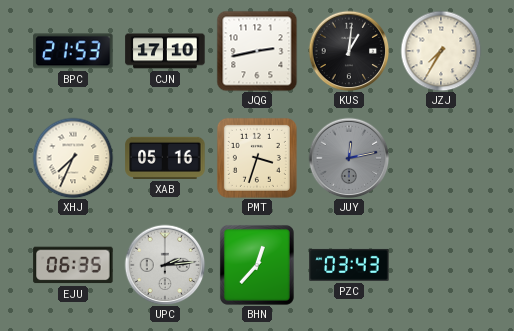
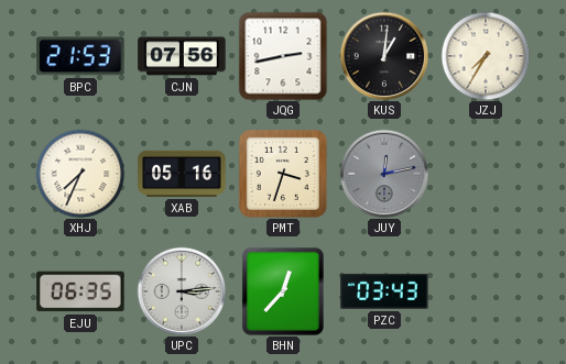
CJN: 17:10 -> 07:56 (182, 56)
UPC: 2:14 -> 3:14 (182, 291)
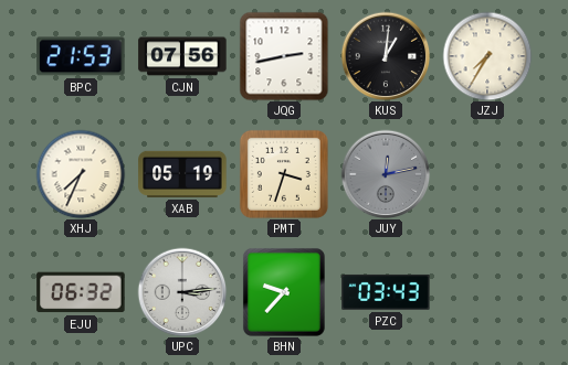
XAB: 05:16 -> 05:19 (182, 174)
EJU: 06:35 -> 06:32 (81, 292)
BHN: 12:37 -> 9:37 (284, 292)
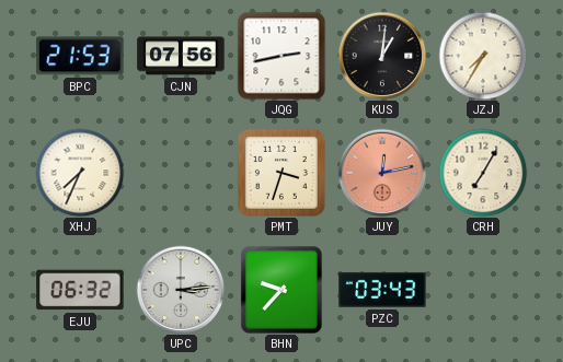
XAB: 05:19 -> none (182, 174)
JUY dial: grey -> salmon (382, 173)
CRH: none -> 7:05 (483, 173)
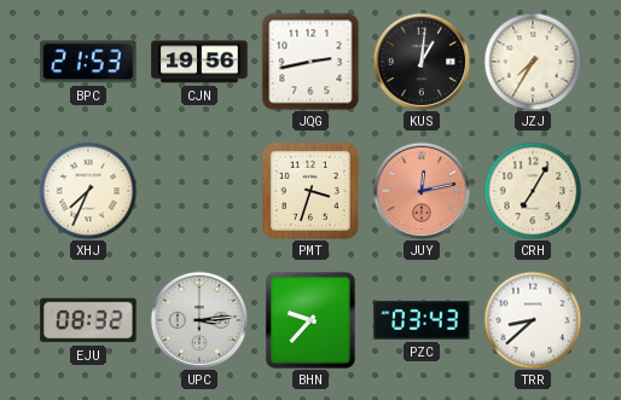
CJN: 07:56 -> 19:56 (199, 62)
EJU: 06:32 -> 08:32 (88, 320)
TRR: none -> 8:38 (533, 320)
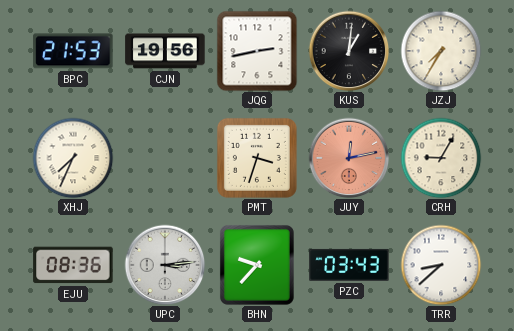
CRH: 7:05 -> 9:05 (441, 158)
EJU: 08:32 -> 08:36 (73, 265)
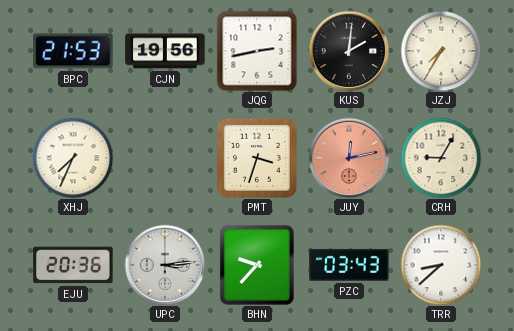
KUS: 1:01 -> 2:01 (349, 51)
EJU: 08:36 -> 20:36 (73, 265)
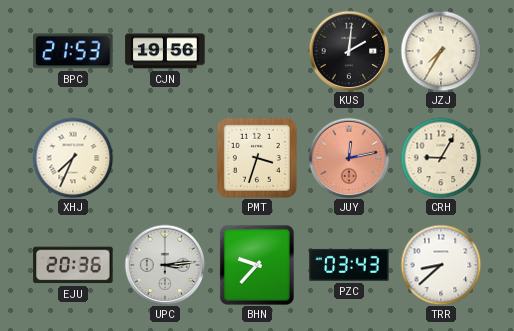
JQG: 2:43 -> none (257, 51)
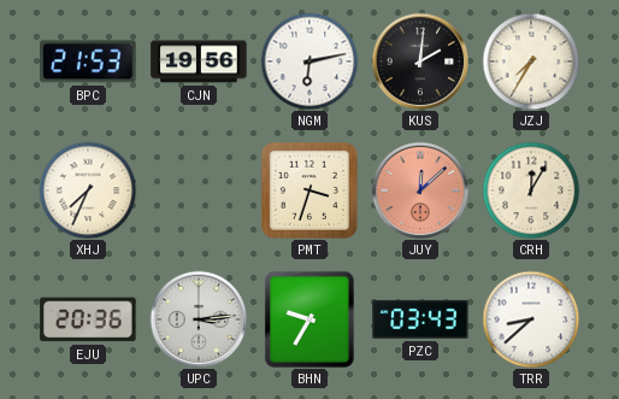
NGM: none -> 6:13 (309, 61)
JUY: 12:13 -> 12:08 (420, 190)
CRH: 9:05 -> 12:05 (531, 190)
BHN: 9:37 -> 9:35 (309, 319)
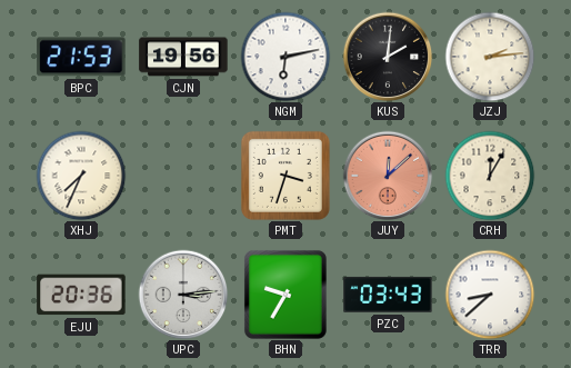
JZJ: 7:35 -> 2:14 (490, 57)
